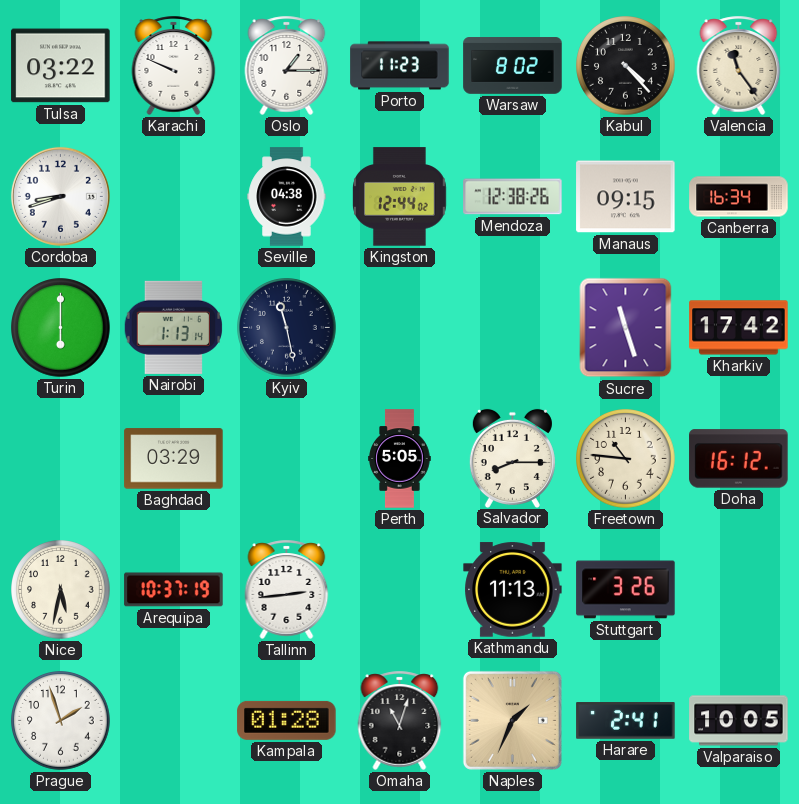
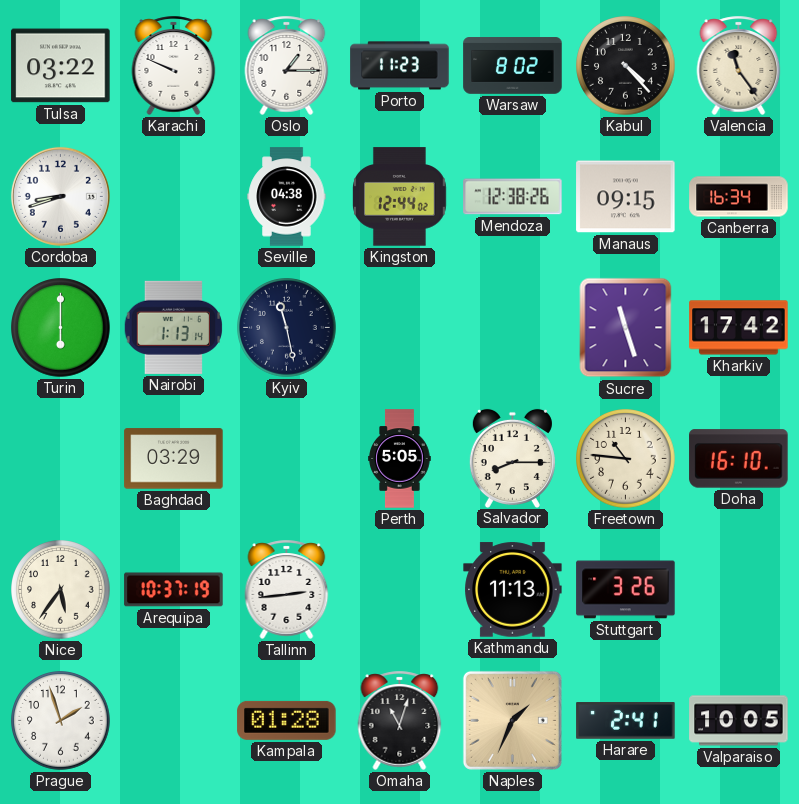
Doha: 16:12 -> 16:10 (739, 459)
Nice: 5:32 -> 5:36 (61, 590)
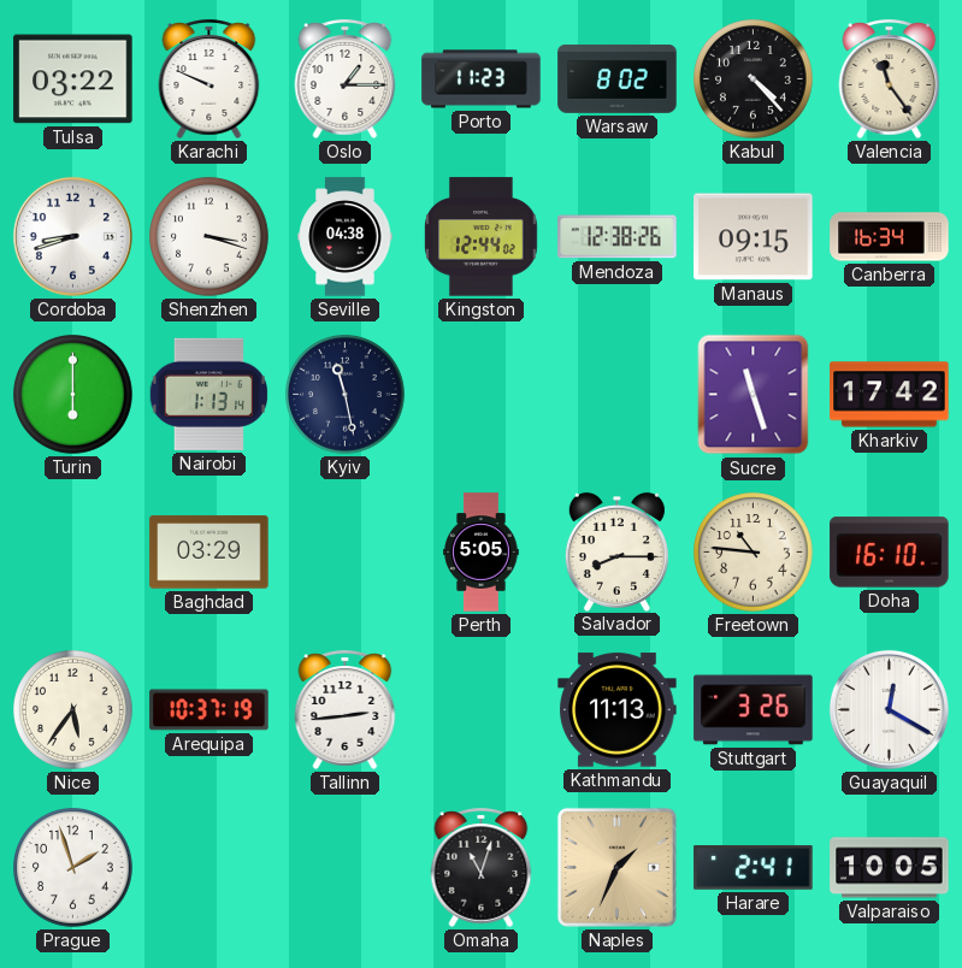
Shenzhen: none -> 3:18 (209, 237)
Guayaquil: none -> 12:20 (889, 709)
Kampala: 01:28 -> none (287, 720)
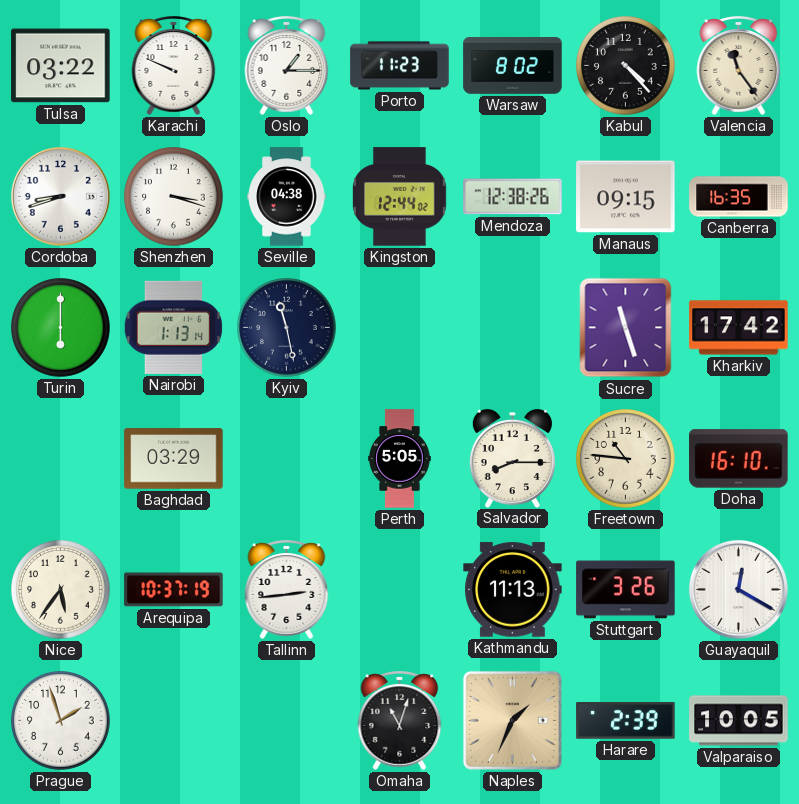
Canberra: 16:34 -> 16:35 (739, 197)
Harare: 2:41 -> 2:39 (626, 721)
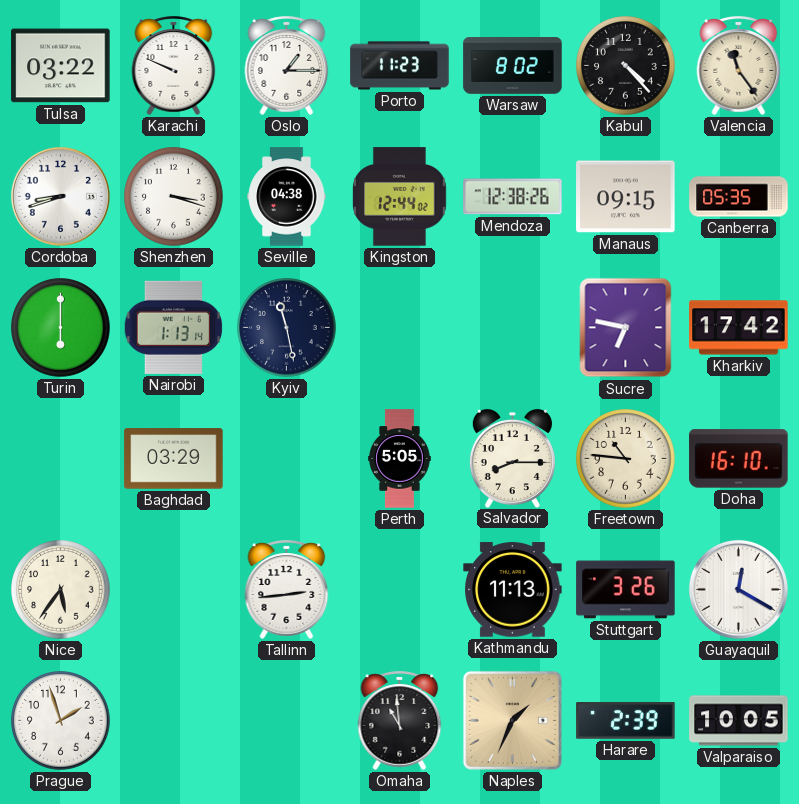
Canberra: 16:35 -> 05:35 (739, 197)
Sucre: 11:27 -> 6:47 (626, 328)
Arequipa: 10:37 -> none (174, 590)
Omaha: 11:03 -> 10:59 (400, 720)
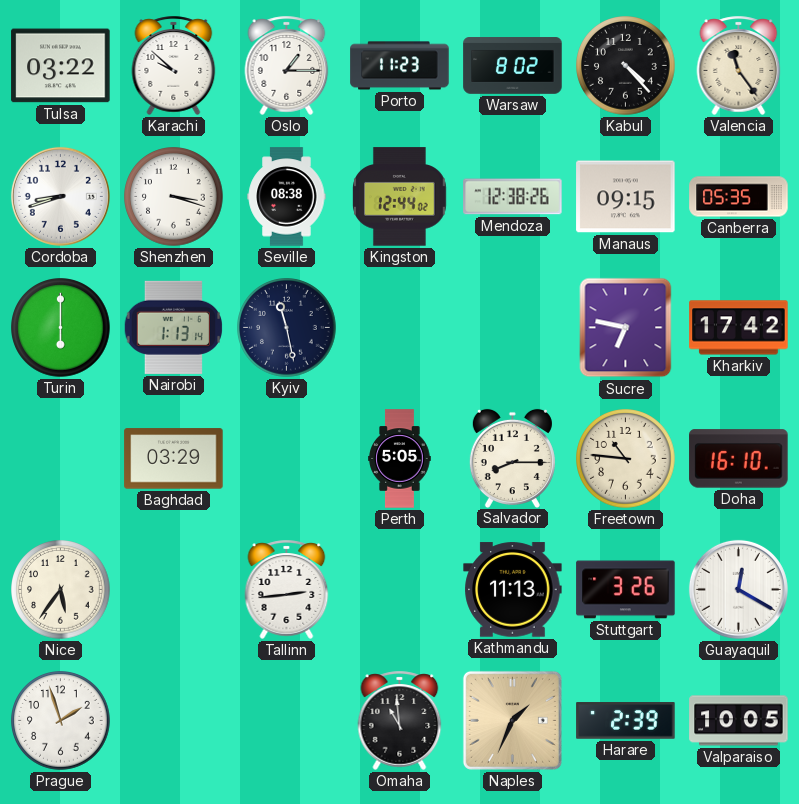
Karachi: 9:49 -> 9:52 (174, 65)
Seville: 04:38 -> 08:38 (287, 197)
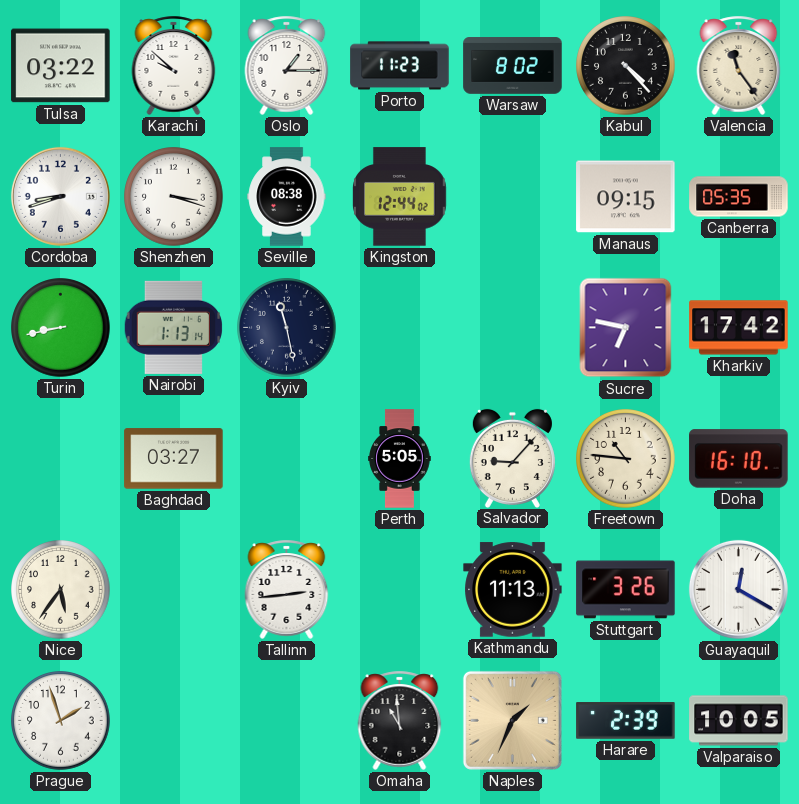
Mendoza: 12:38 -> none (513, 197)
Turin: 6:00 -> 8:43 (61, 328)
Baghdad: 03:29 -> 03:27 (174, 459)
Salvador: 8:15 -> 9:07 (512, 458)
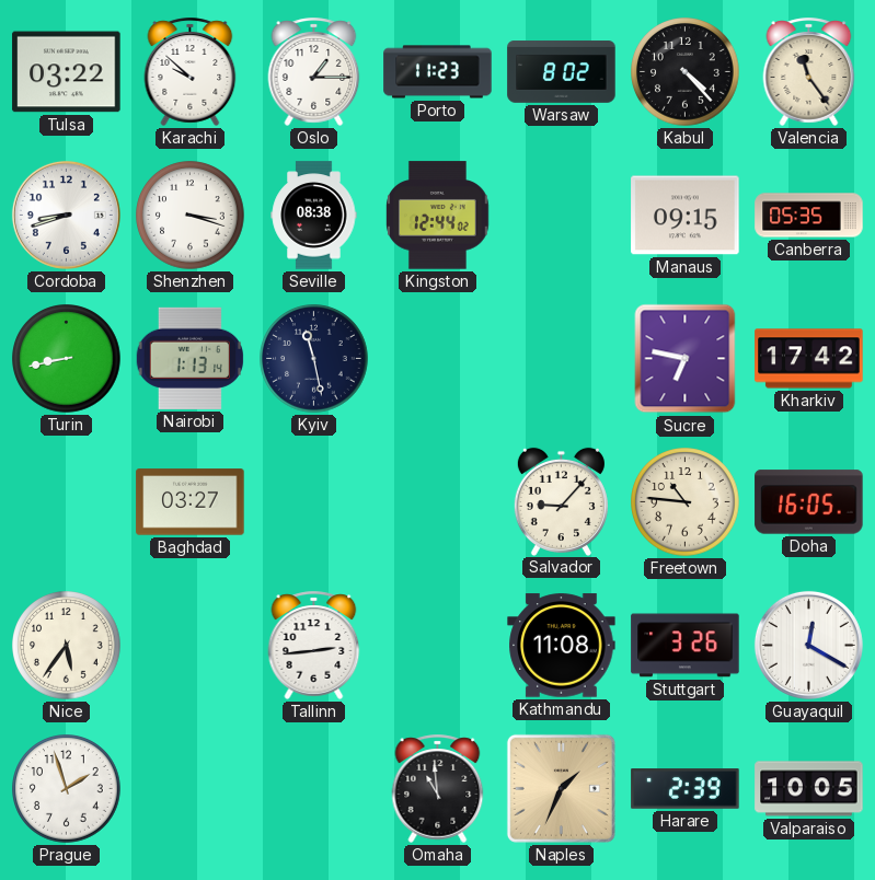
Perth: 5:05 -> none (400, 459)
Doha: 16:10 -> 16:05 (809, 502)
Kathmandu: 11:13 -> 11:08 (562, 646)
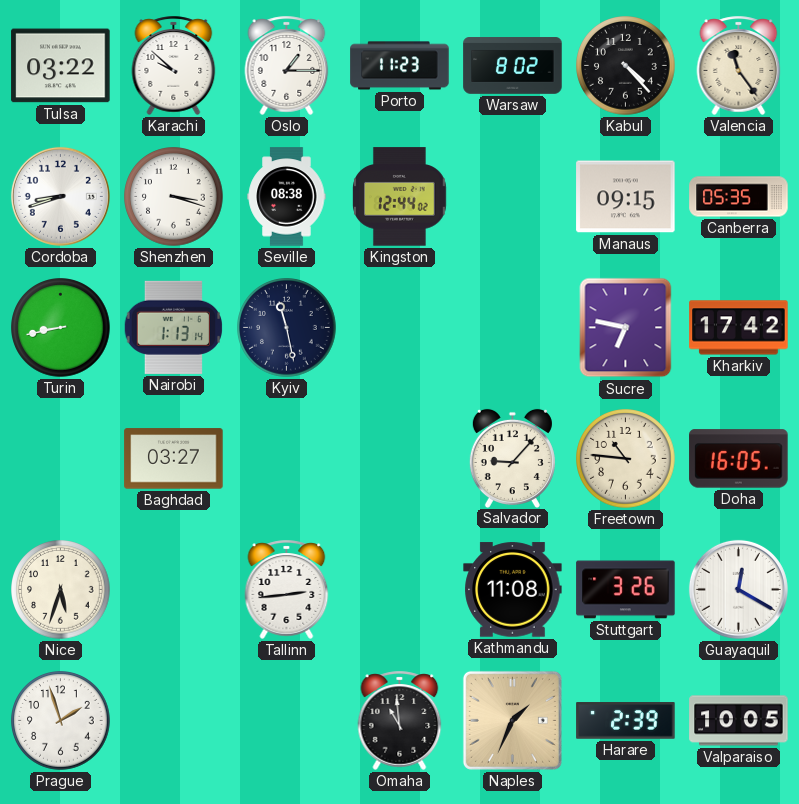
Nice: 5:36 -> 5:33 (61, 590)
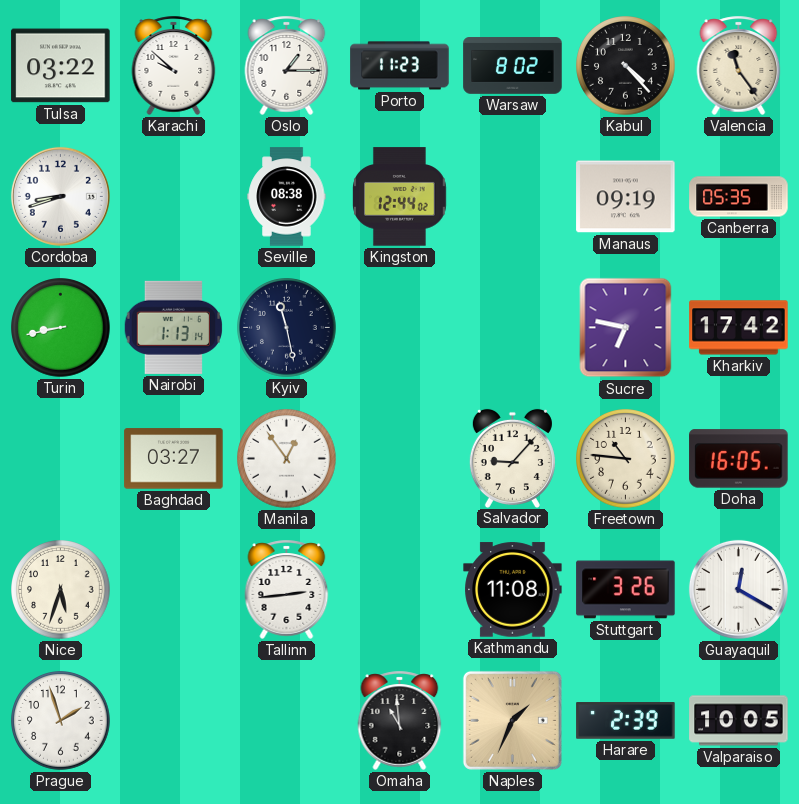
Shenzhen: 3:18 -> none (174, 197)
Manaus: 09:15 -> 09:19 (626, 197)
Manila: none -> 12:54 (287, 459)
